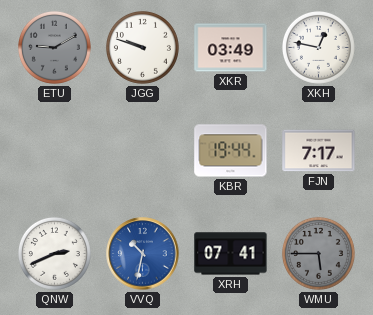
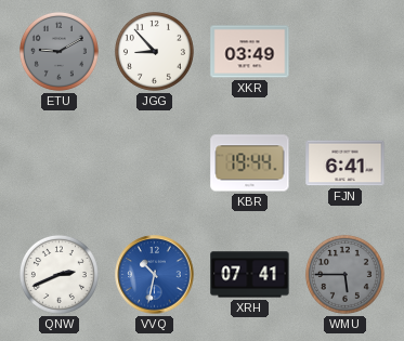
JGG: 9:48 -> 8:53 (154, 51)
XKH: 12:47 -> none (318, 47)
FJN: 7:17 -> 6:41 (346, 163)
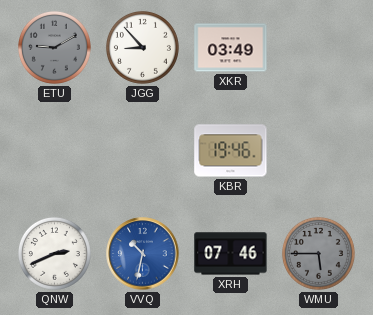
KBR: 19:44 -> 19:46 (231, 151)
FJN: 6:41 -> none (346, 163)
XRH: 07:41 -> 07:46 (231, 254)
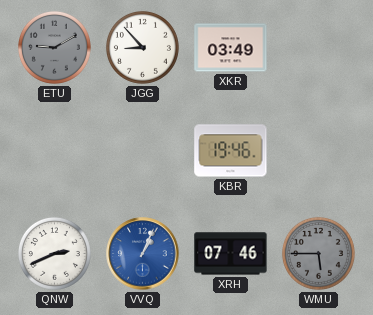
VVQ: 10:32 -> 1:04 (143, 254)
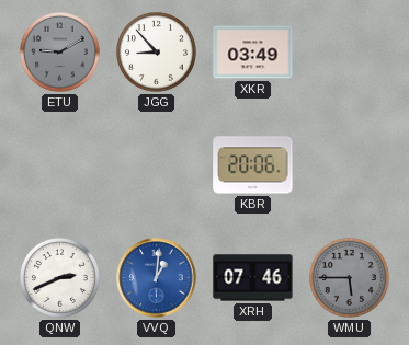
KBR: 19:46 -> 20:06 (253, 165)
VVQ: 1:04 -> 1:01 (157, 278)
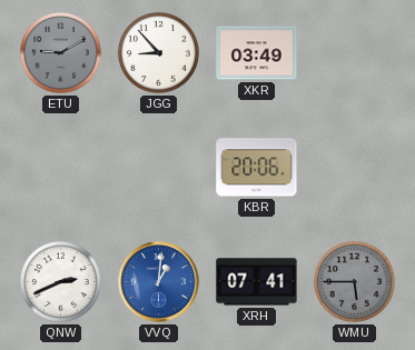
XRH: 07:46 -> 07:41 (257, 282)
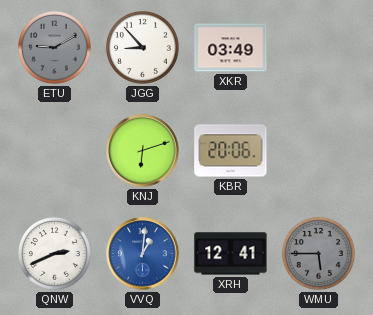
KNJ: none -> 6:12 (143, 151)
XRH: 07:41 -> 12:41 (231, 254)
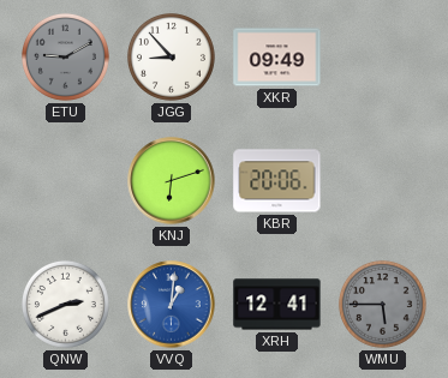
XKR: 03:49 -> 09:49 (277, 58)
